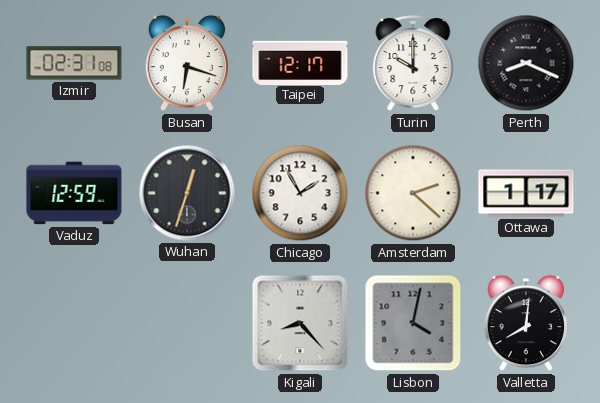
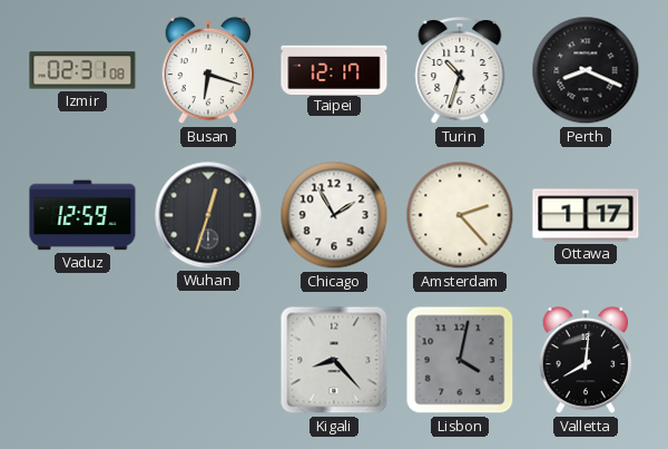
Turin: 10:00 -> 10:33 (460, 71)
Amsterdam: 2:22 -> 2:23 (460, 215)
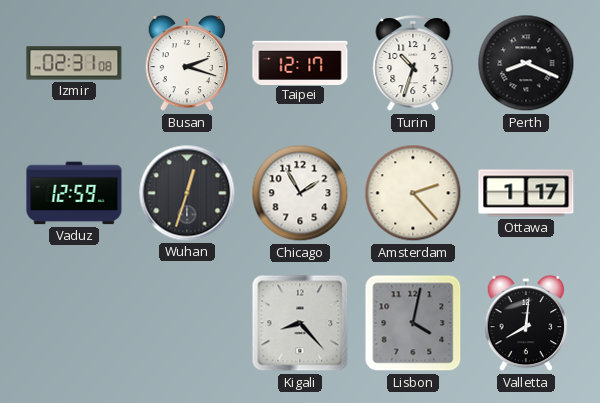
Busan: 6:18 -> 2:18 (187, 63)
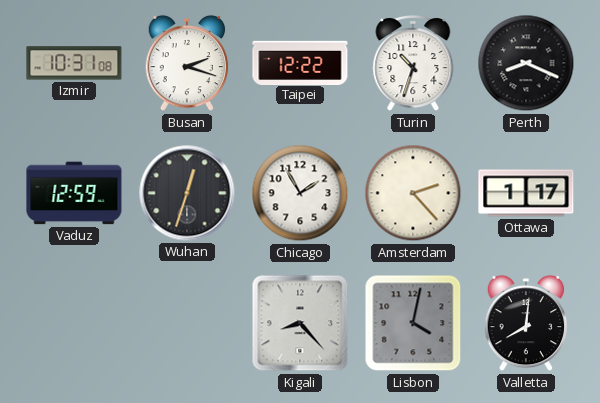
Izmir: 02:31 -> 10:31 (74, 63)
Taipei: 12:17 -> 12:22 (300, 62)
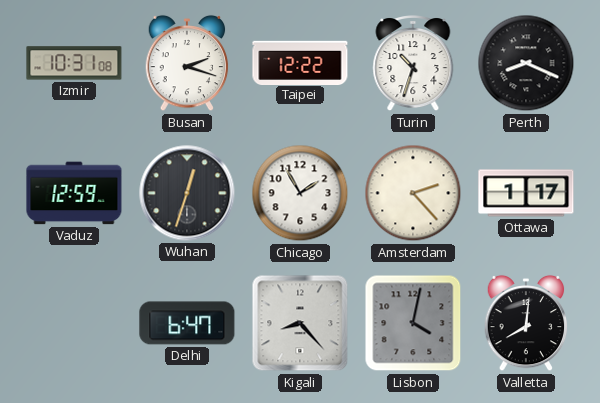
Delhi: none -> 6:47 (187, 323)
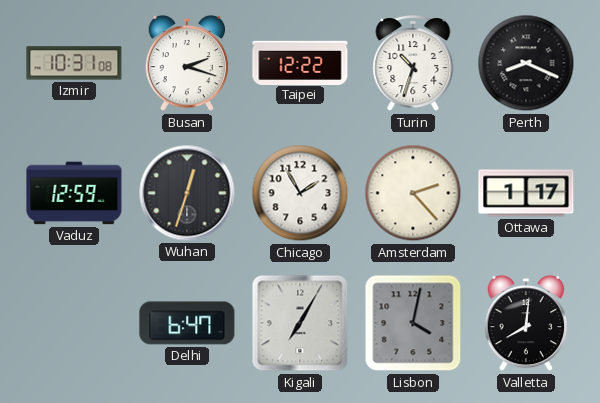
Kigali: 8:23 -> 7:05 (300, 323)
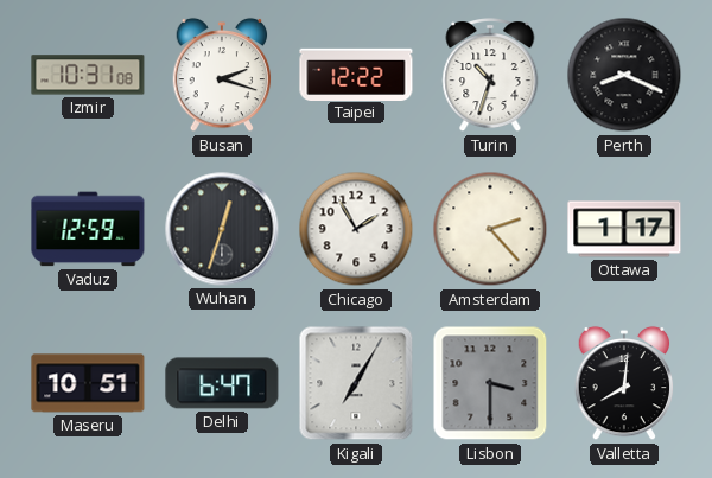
Maseru: none -> 10:51 (88, 383)
Lisbon: 4:02 -> 3:30 (490, 383)
